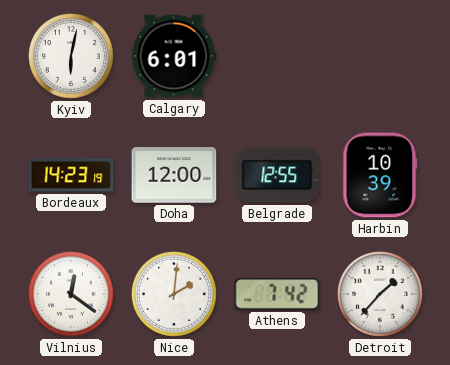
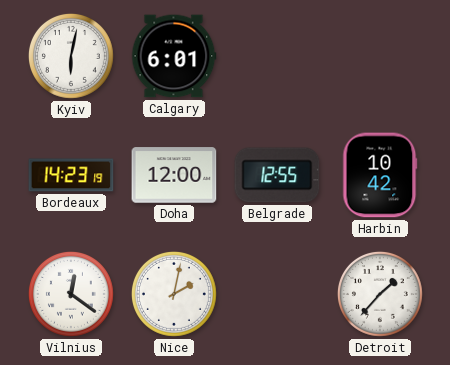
Harbin: 10:39 -> 10:42 (380, 175)
Nice: 2:01 -> 2:02 (174, 294)
Athens: 7:42 -> none (277, 294)
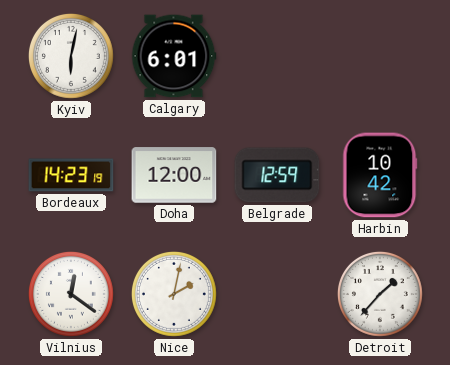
Belgrade: 12:55 -> 12:59 (277, 175)
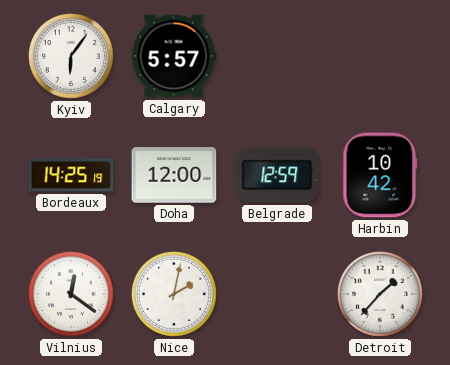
Kyiv: 6:02 -> 6:06 (71, 56)
Calgary: 6:01 -> 5:57 (174, 56)
Bordeaux: 14:23 -> 14:25 (71, 175)
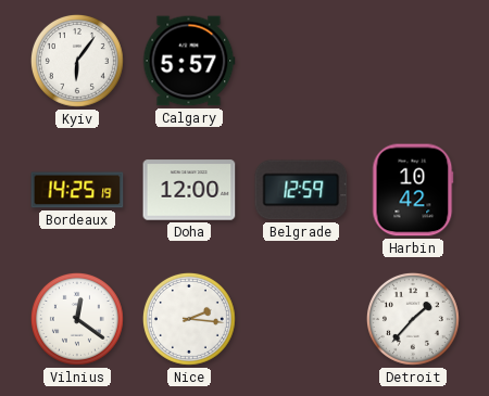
Nice: 2:02 -> 2:16 (189, 319)
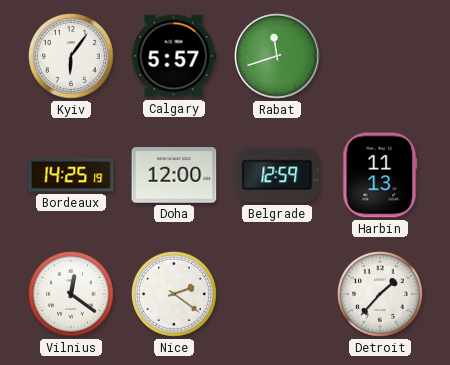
Rabat: none -> 11:42 (278, 57)
Harbin: 10:42 -> 11:13 (380, 175)
Nice: 2:16 -> 2:21 (174, 294)
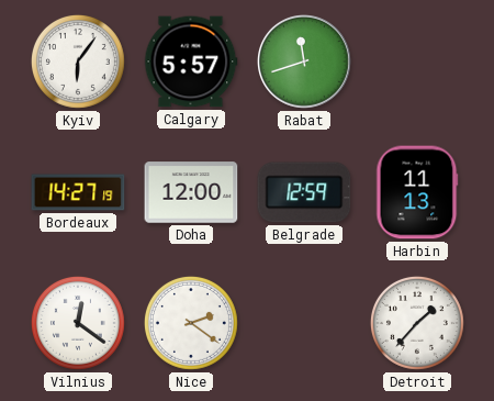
Bordeaux: 14:25 -> 14:27 (78, 192)
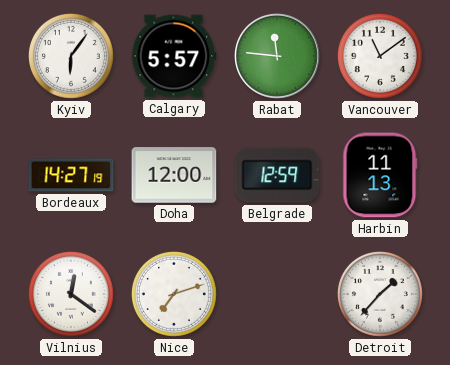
Rabat: 11:42 -> 11:46 (278, 57)
Vancouver: none -> 11:09 (380, 56)
Nice: 2:21 -> 7:12 (174, 294)
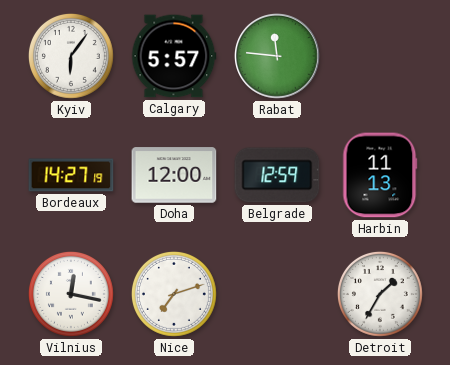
Vancouver: 11:09 -> none (380, 56)
Vilnius: 12:21 -> 12:17 (71, 294)
Detroit: 1:37 -> 1:35 (380, 294)
